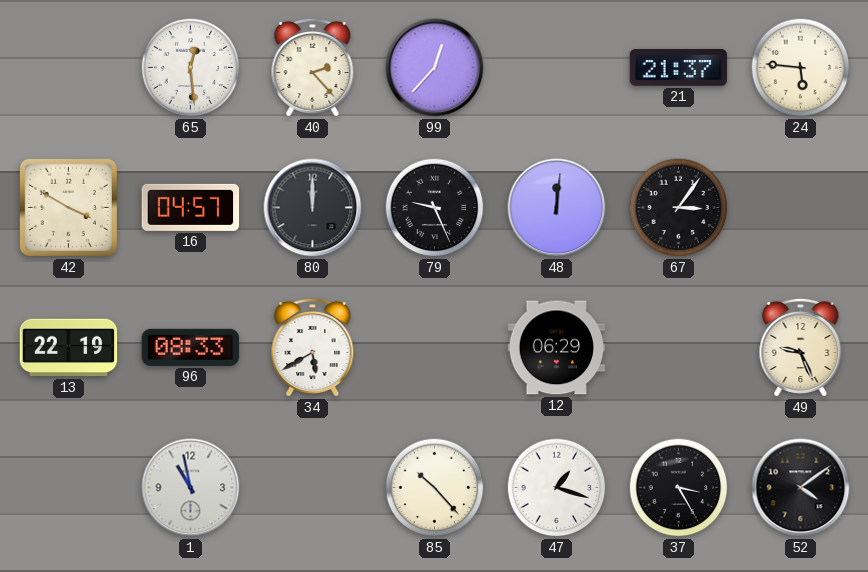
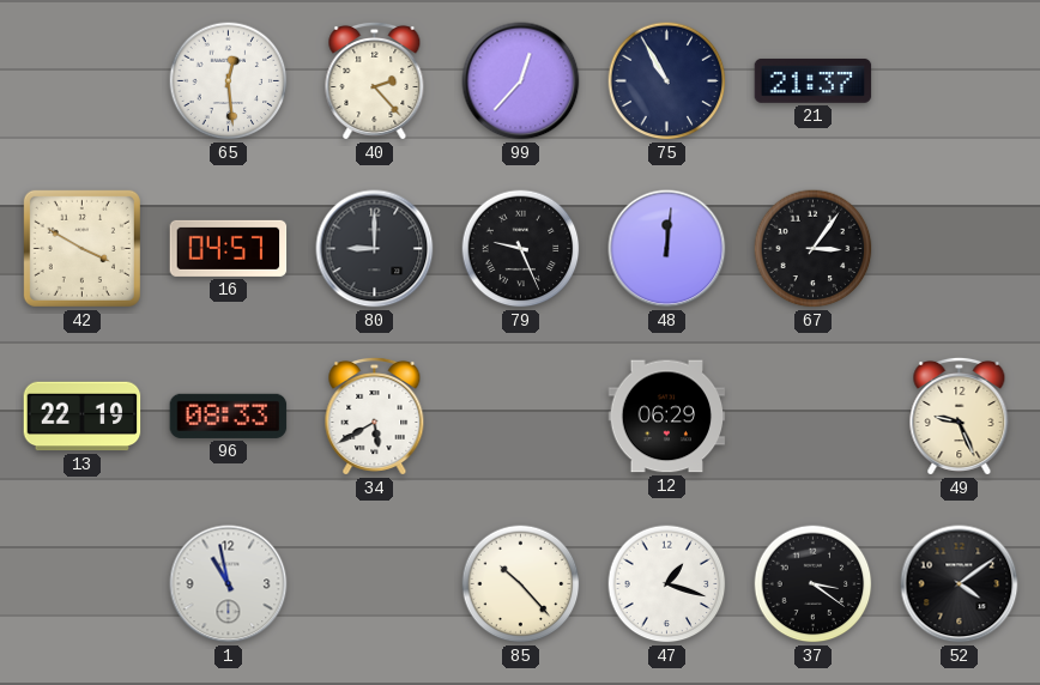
75: none -> 10:55 (667, 81)
24: 5:46 -> none (801, 68)
80: 12:00 -> 9:00 (375, 249)
37: 3:25 -> 3:21 (814, 584)
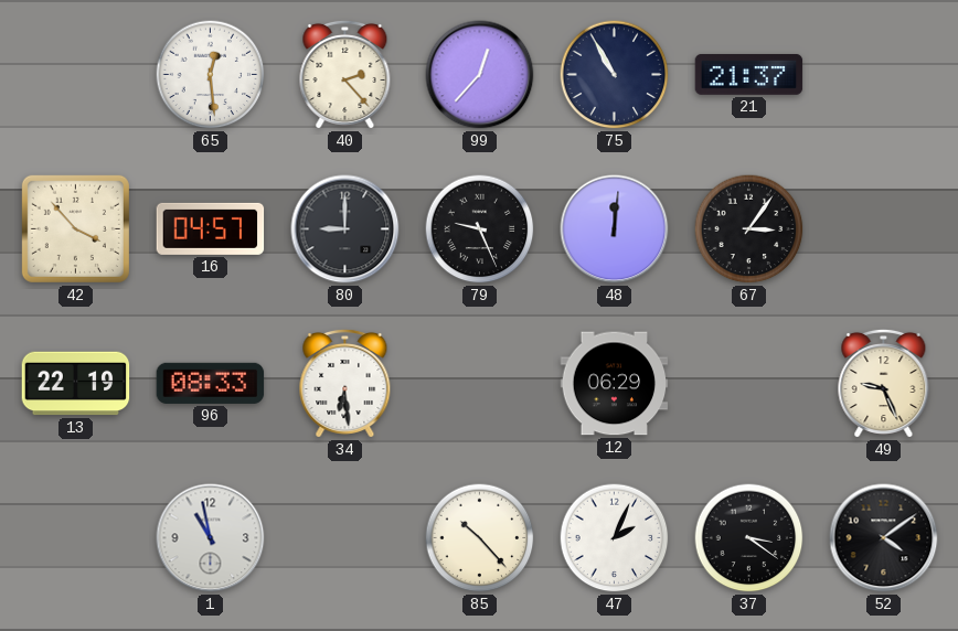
42: 3:50 -> 3:53 (75, 228)
34: 5:40 -> 6:29 (345, 383)
47: 1:18 -> 2:04 (615, 538)
